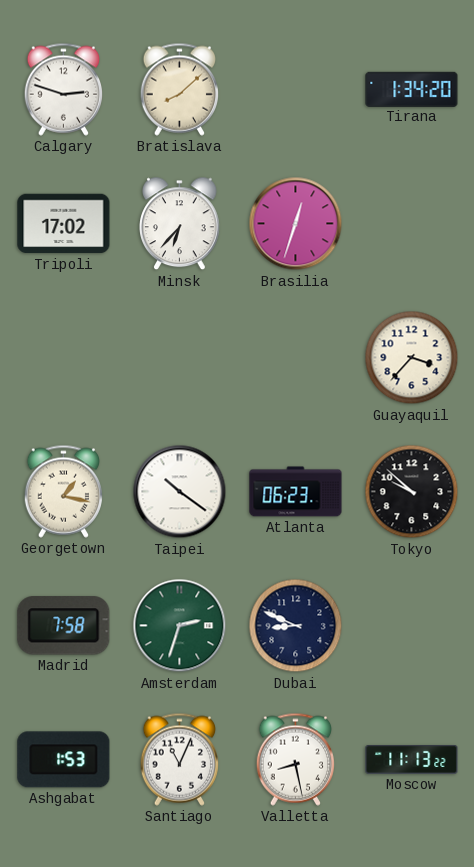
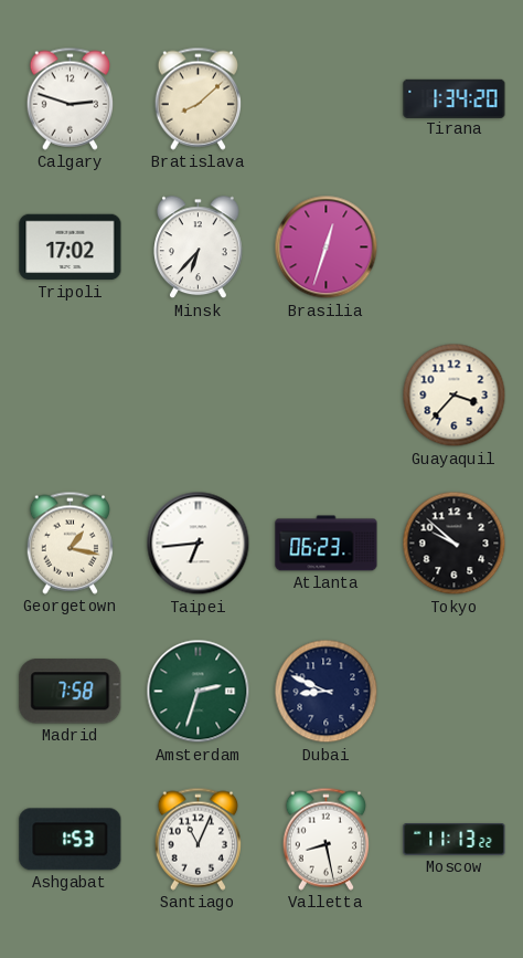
Taipei: 10:21 -> 6:44 (199, 544)
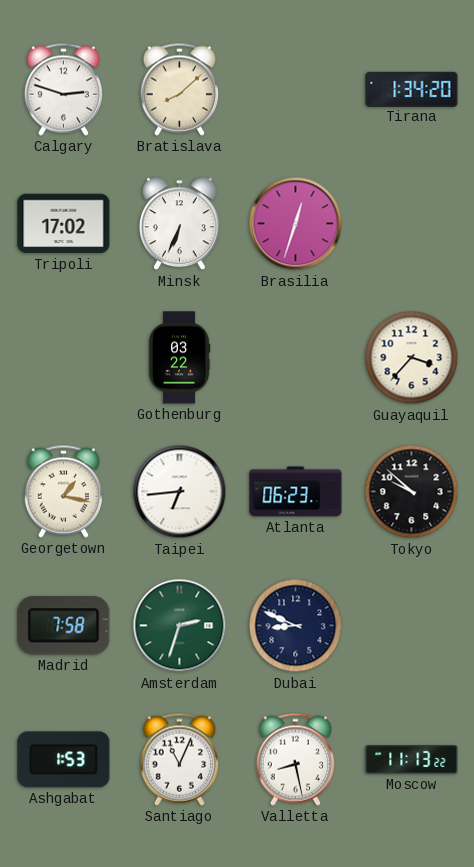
Minsk: 6:37 -> 6:34 (180, 224)
Gothenburg: none -> 03:22 (179, 358)
